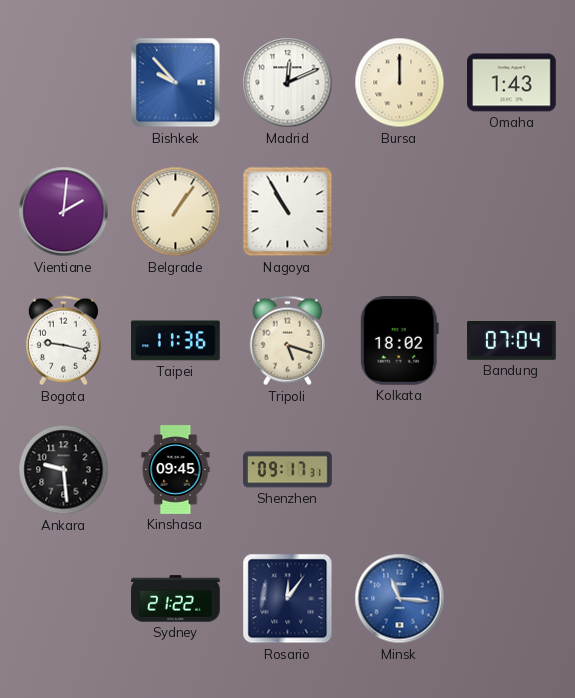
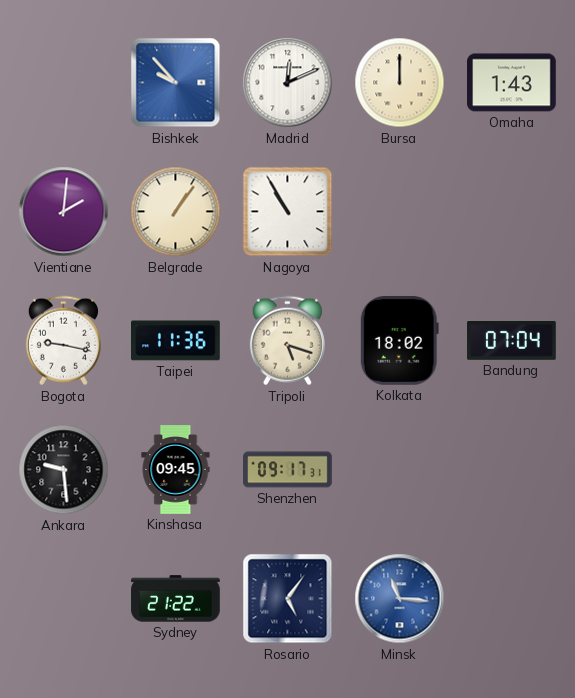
Rosario: 12:06 -> 5:06 (288, 599)
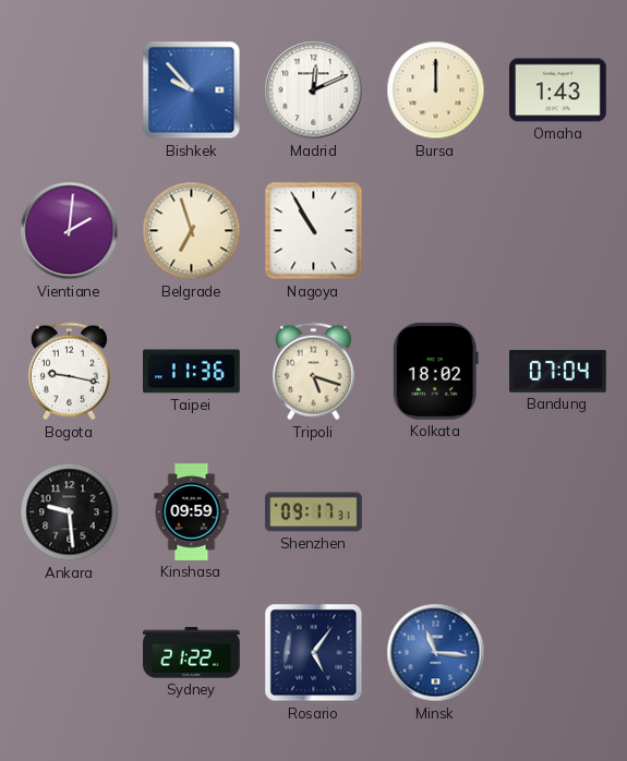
Belgrade: 1:06 -> 6:57 (192, 231)
Kinshasa: 09:45 -> 09:59 (192, 512)
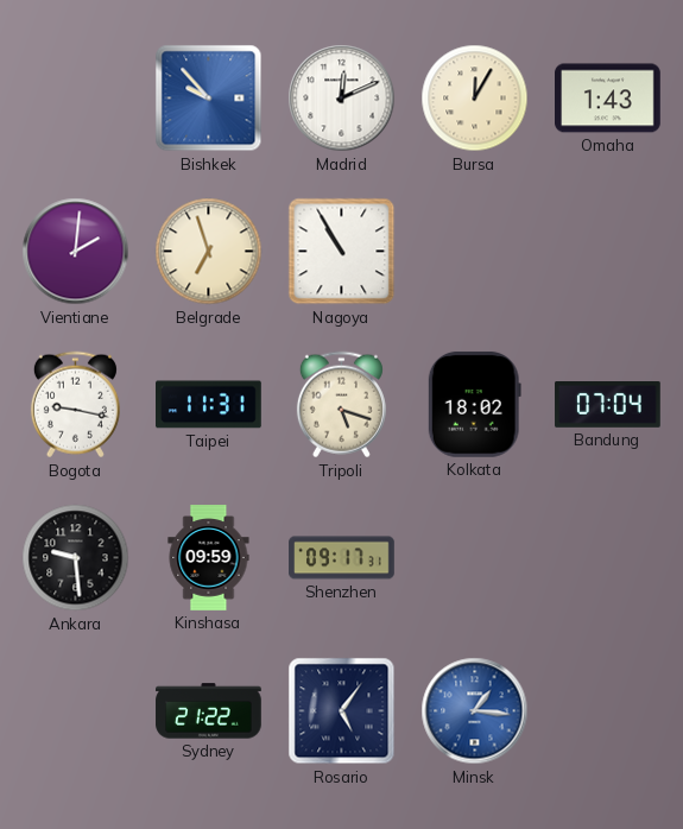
Bursa: 12:00 -> 12:05 (475, 99)
Taipei: 11:36 -> 11:31 (209, 405)
Minsk: 11:16 -> 1:16 (475, 711)
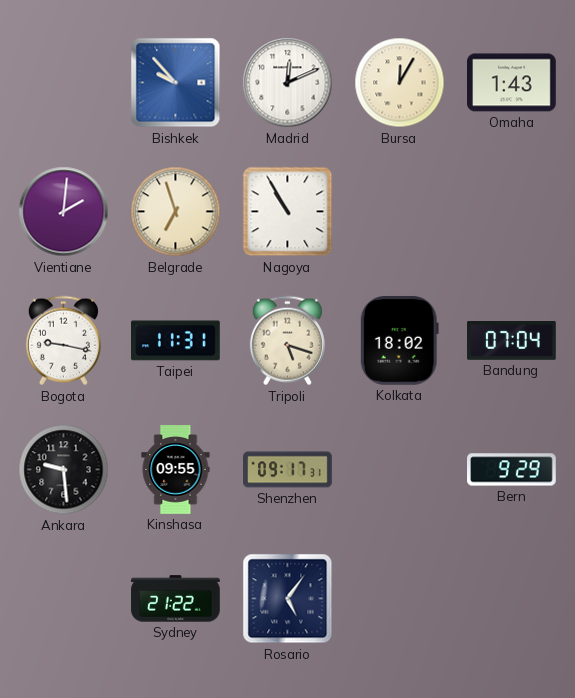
Kinshasa: 09:59 -> 09:55 (176, 470)
Bern: none -> 9:29 (512, 470)
Minsk: 1:16 -> none (475, 711)
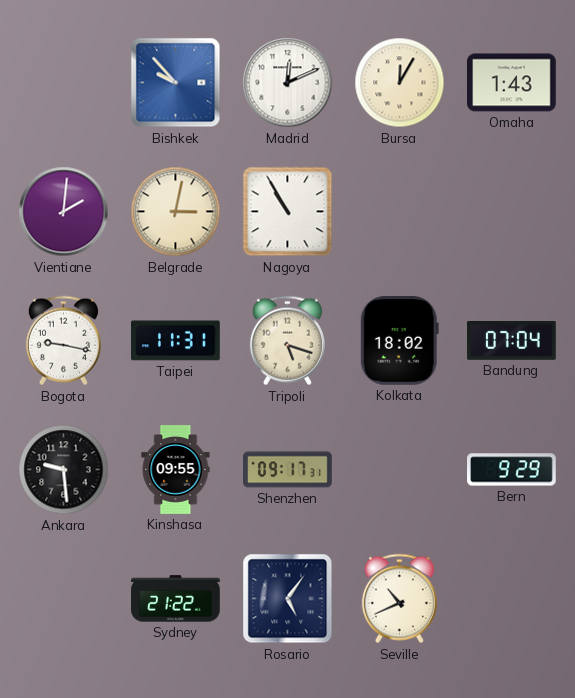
Belgrade: 6:57 -> 3:02 (176, 212)
Seville: none -> 10:41 (399, 599)
